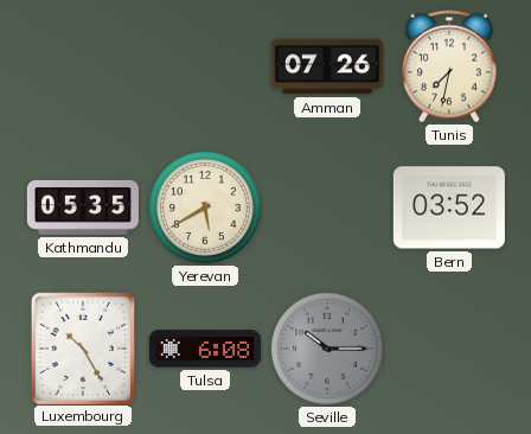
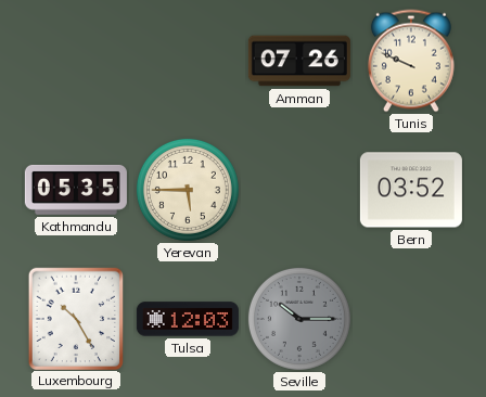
Tunis: 7:32 -> 9:49 (411, 61)
Yerevan: 5:40 -> 5:45 (188, 190)
Tulsa: 6:08 -> 12:03 (188, 319)
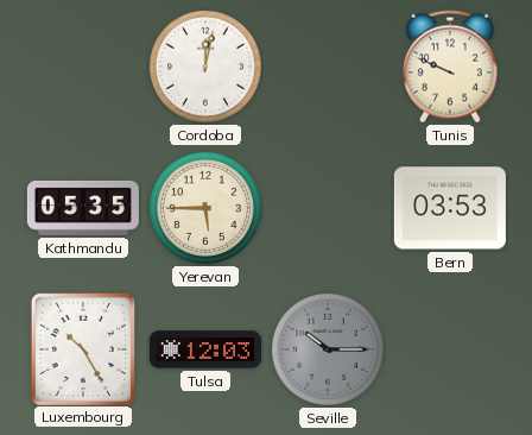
Cordoba: none -> 12:02 (205, 67)
Amman: 07:26 -> none (299, 61)
Bern: 03:52 -> 03:53 (450, 208)
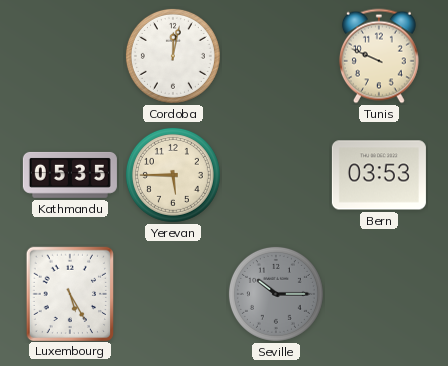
Luxembourg: 10:25 -> 5:25 (69, 293)
Tulsa: 12:03 -> none (205, 349)
